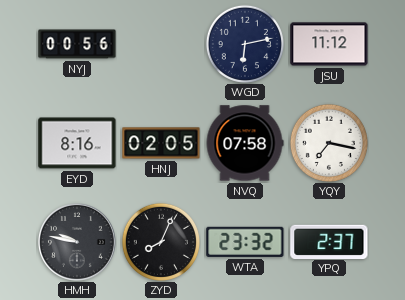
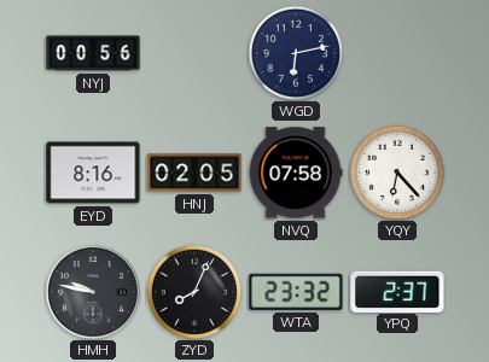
JSU: 11:12 -> none (329, 44)
YQY: 7:17 -> 6:23 (397, 173)
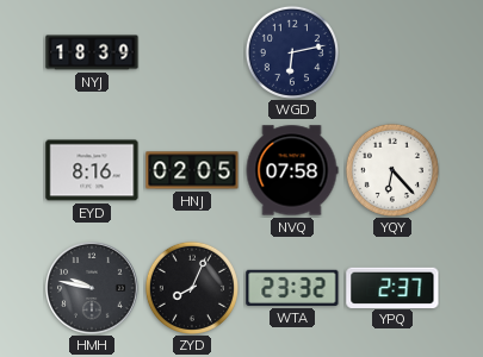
NYJ: 00:56 -> 18:39 (92, 52)
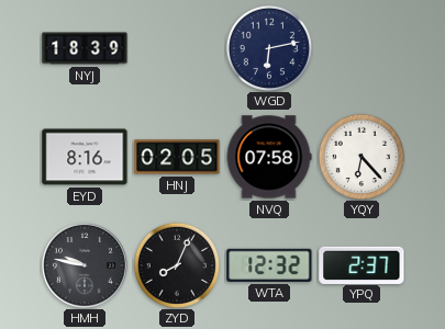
WTA: 23:32 -> 12:32 (269, 265)
